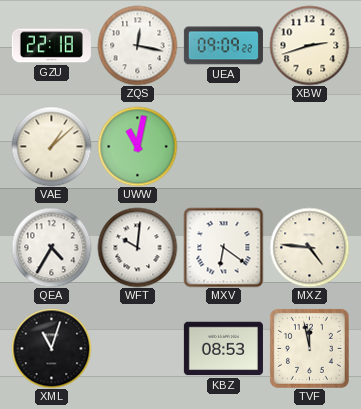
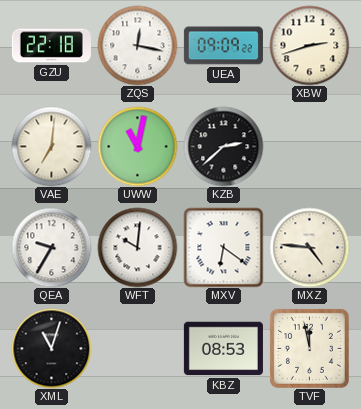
VAE: 1:08 -> 7:01 (51, 146)
KZB: none -> 2:38 (223, 146)
QEA: 4:35 -> 9:35 (51, 247)
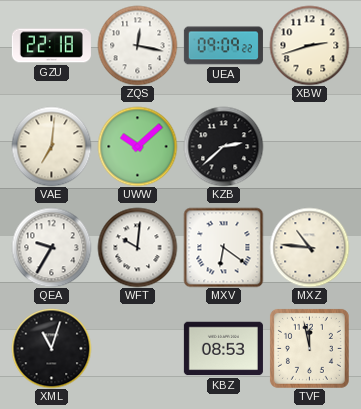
UWW: 11:02 -> 10:08 (137, 146)
MXZ: 4:46 -> 10:46 (309, 247)
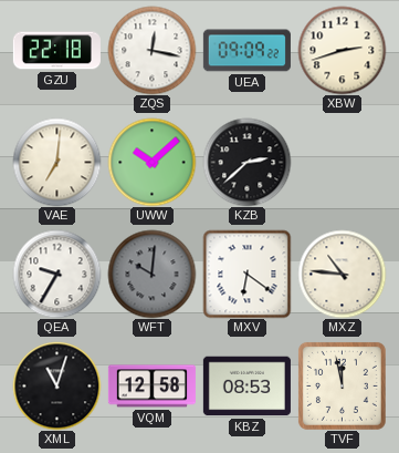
WFT dial: white -> grey (151, 274)
VQM: none -> 12:58 (151, 387)
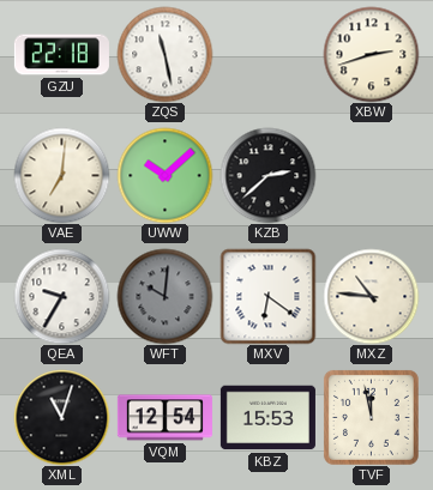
ZQS: 12:17 -> 11:28 (164, 54)
UEA: 09:09 -> none (246, 51)
VQM: 12:58 -> 12:54 (164, 418)
KBZ: 08:53 -> 15:53 (267, 418)
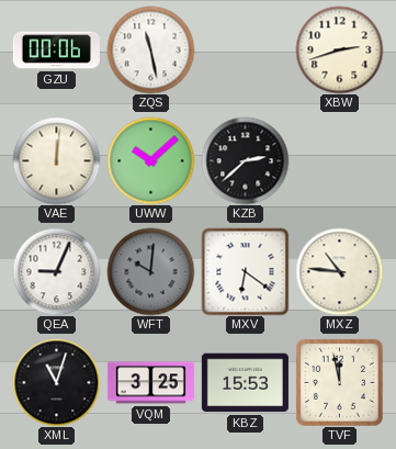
GZU: 22:18 -> 00:06 (56, 50)
VAE: 7:01 -> 12:01 (56, 160)
QEA: 9:35 -> 9:04 (56, 271)
VQM: 12:54 -> 3:25 (150, 383)
